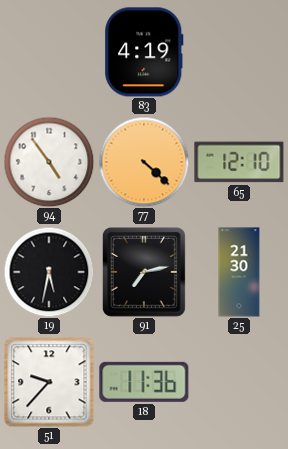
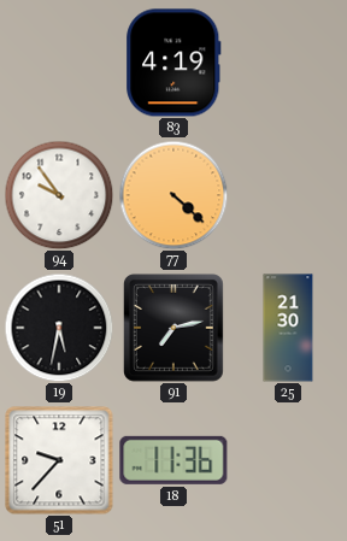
94: 4:54 -> 9:54 (59, 195)
65: 12:10 -> none (239, 162)
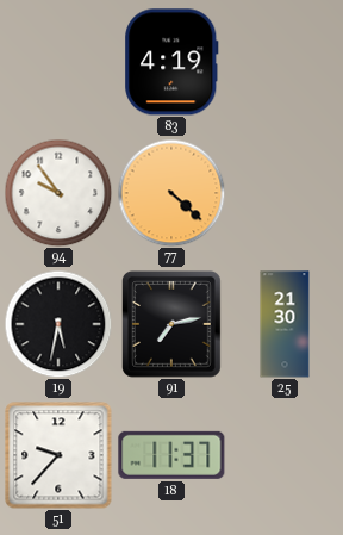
18: 11:36 -> 11:37 (171, 455)
